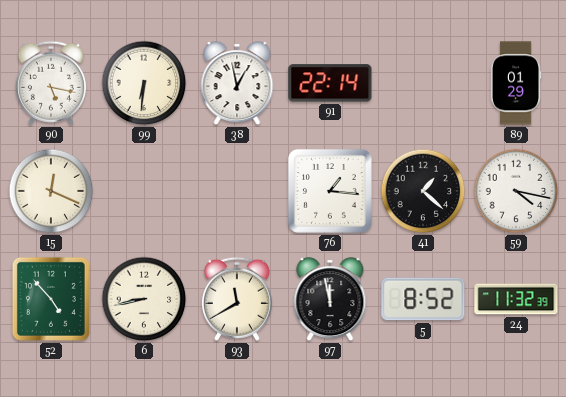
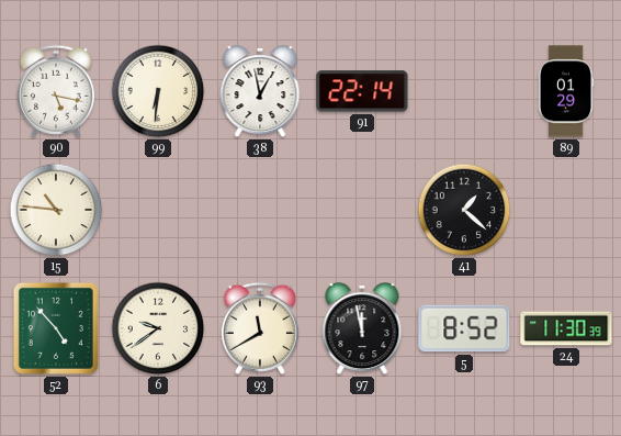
15: 12:19 -> 10:46 (56, 210)
76: 1:16 -> none (330, 191)
59: 4:17 -> none (516, 191)
6: 8:43 -> 9:39 (158, 328)
24: 11:32 -> 11:30 (566, 328)
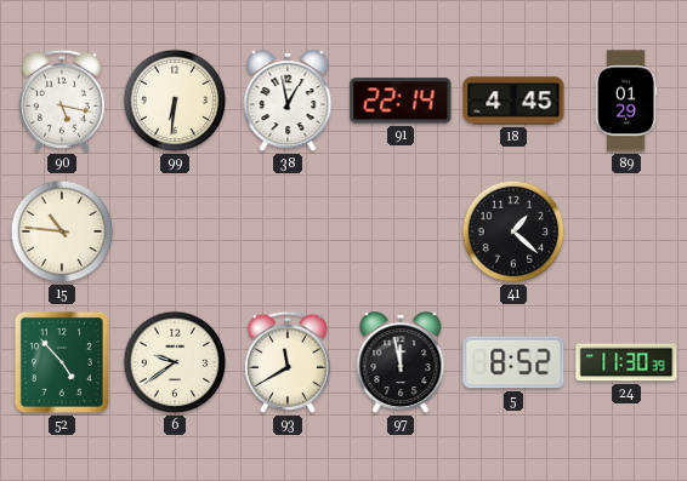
18: none -> 4:45 (513, 101)
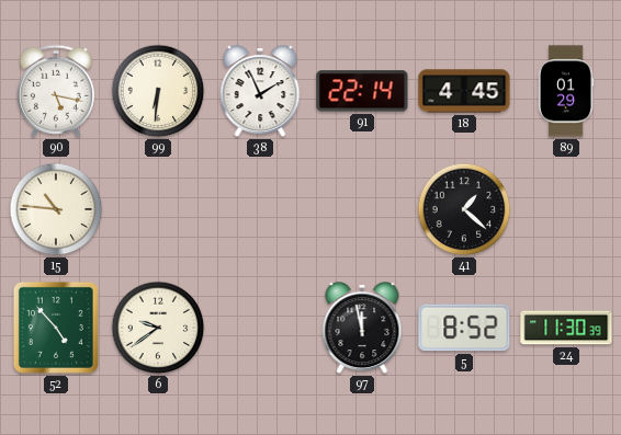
38: 12:58 -> 1:56 (260, 92)
93: 11:40 -> none (288, 362)
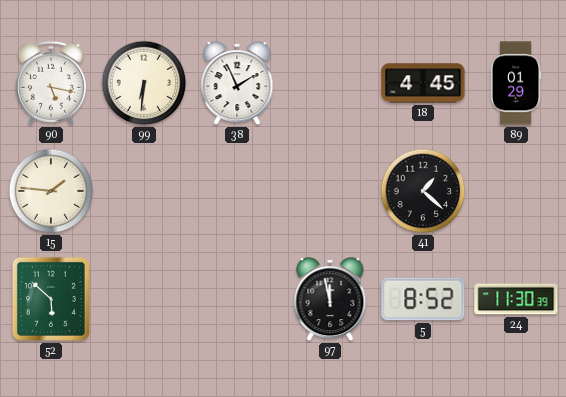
91: 22:14 -> none (362, 91)
15: 10:46 -> 1:46 (51, 191)
52: 4:53 -> 5:52 (51, 299)
6: 9:39 -> none (158, 328)
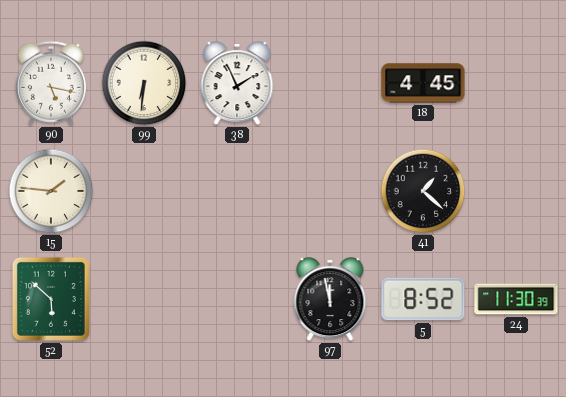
89: 01:29 -> none (516, 83)
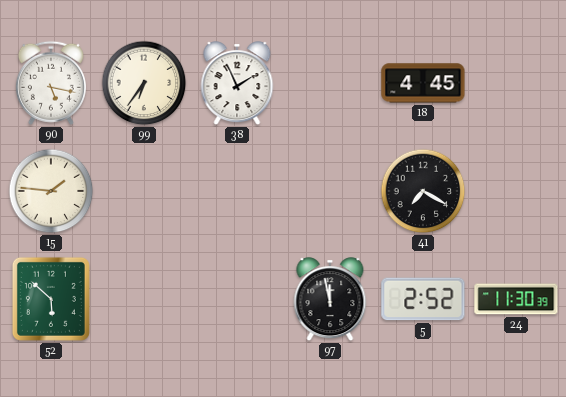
99: 6:31 -> 6:36 (144, 83)
41: 1:22 -> 7:20 (423, 191)
5: 8:52 -> 2:52 (423, 299)
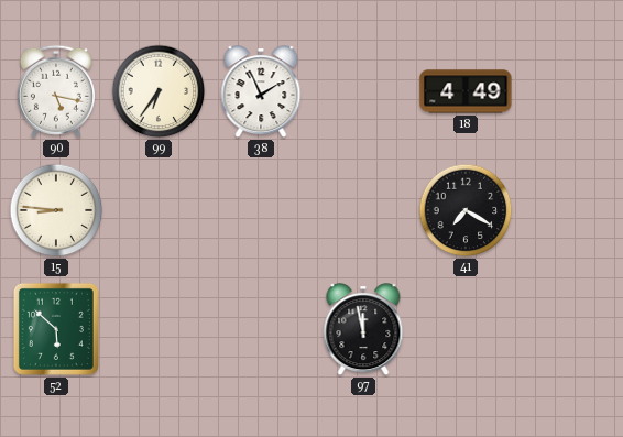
18: 4:45 -> 4:49 (466, 91)
15: 1:46 -> 8:46 (56, 210)
5: 2:52 -> none (423, 299)
24: 11:30 -> none (516, 299)
